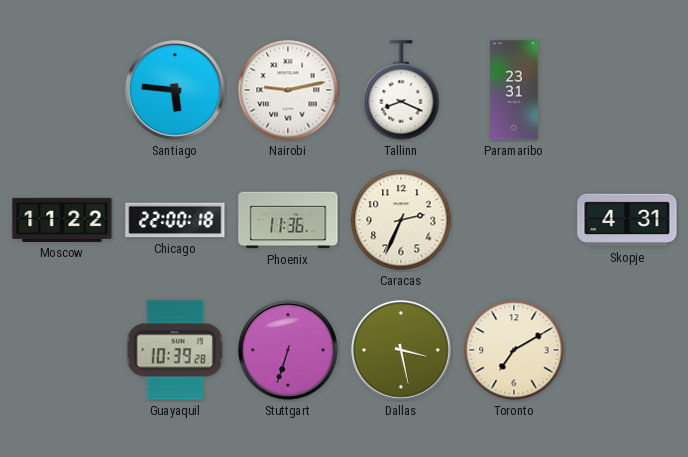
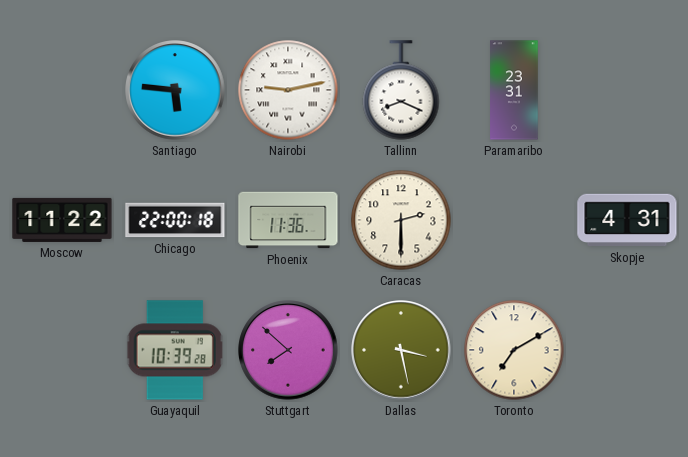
Caracas: 2:34 -> 2:30 (401, 220)
Stuttgart: 6:33 -> 7:52 (288, 350)
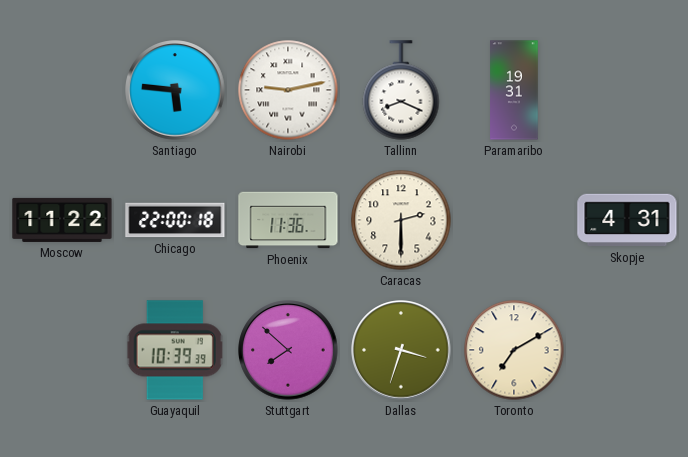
Paramaribo: 23:31 -> 19:31 (514, 90)
Guayaquil: 10:39:28 -> 10:39:39 (175, 350)
Dallas: 3:28 -> 3:33 (401, 350)
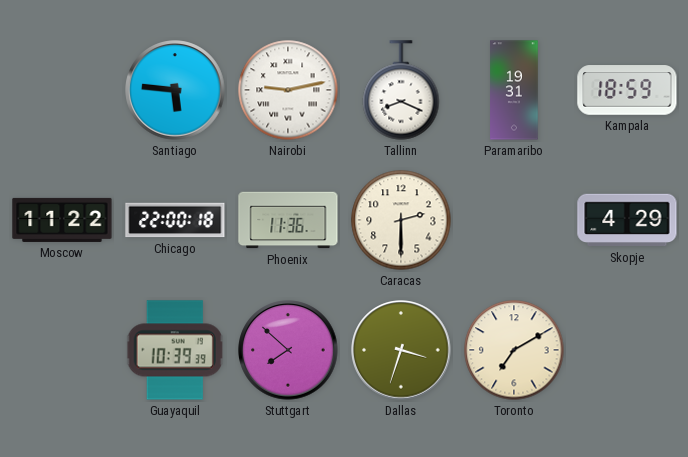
Kampala: none -> 18:59 (627, 90)
Skopje: 4:31 -> 4:29 (627, 220)
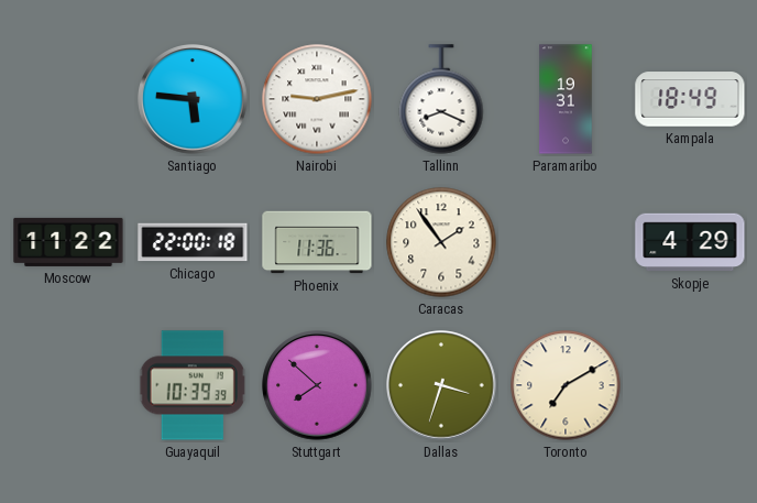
Kampala: 18:59 -> 18:49 (690, 99)
Caracas: 2:30 -> 1:54 (441, 242)
